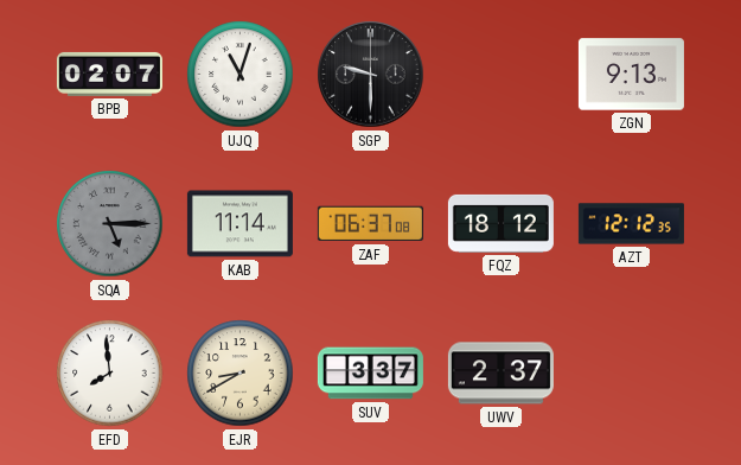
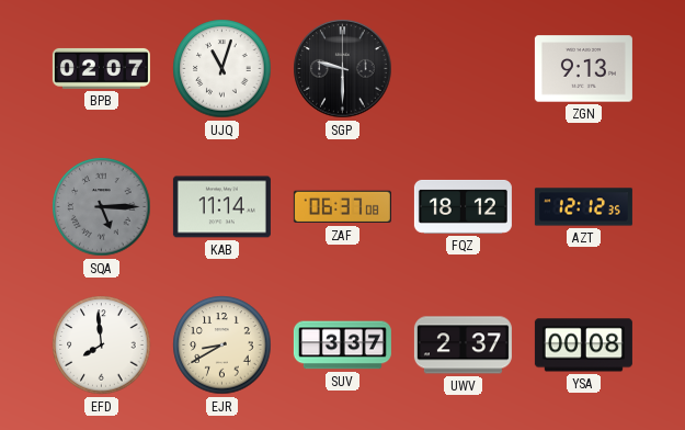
YSA: none -> 00:08 (583, 346)
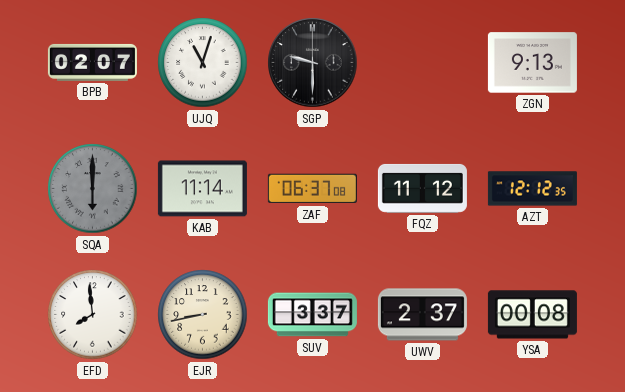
SQA: 5:15 -> 6:00 (93, 189)
FQZ: 18:12 -> 11:12 (422, 188)
EJR: 8:40 -> 8:43 (203, 315)
